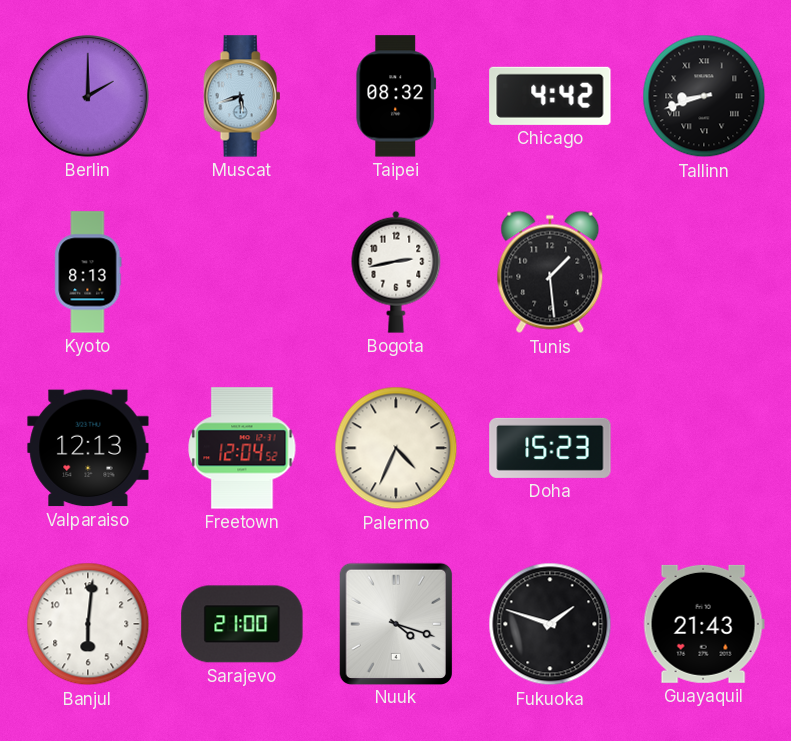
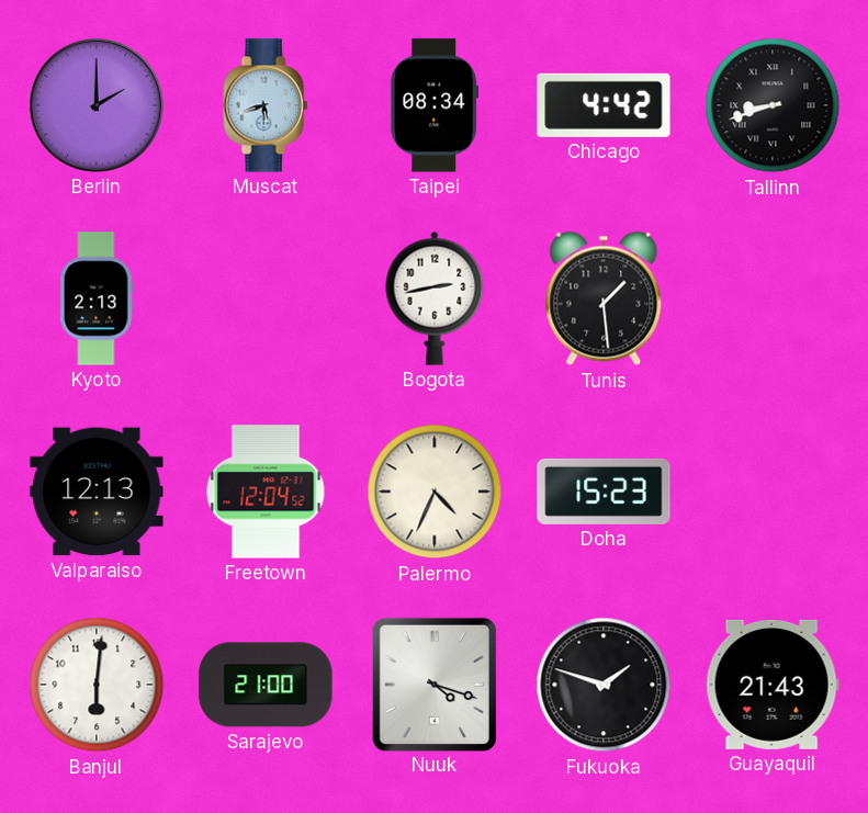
Taipei: 08:32 -> 08:34 (435, 105)
Kyoto: 8:13 -> 2:13 (97, 298)
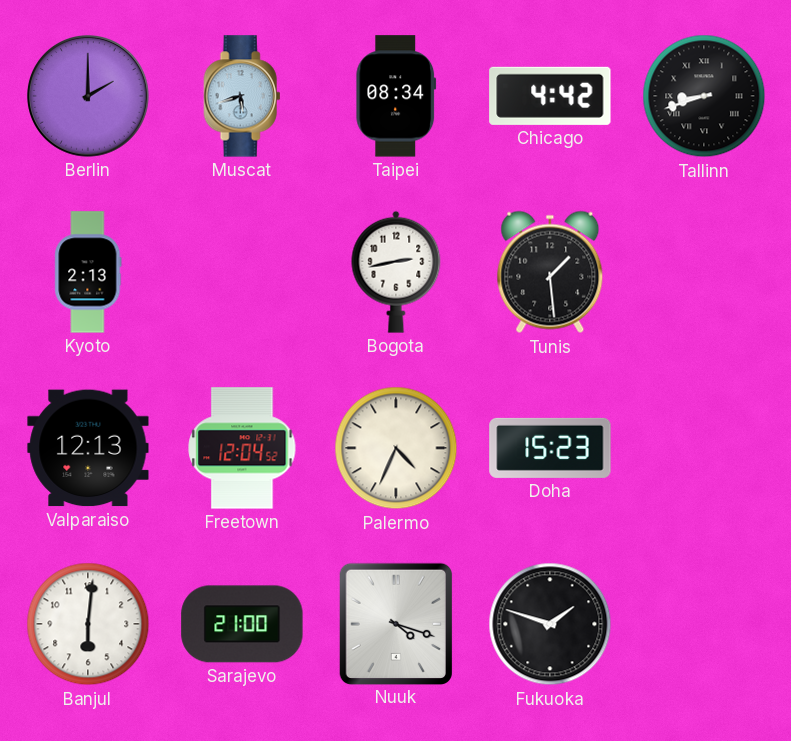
Guayaquil: 21:43 -> none (773, 685)
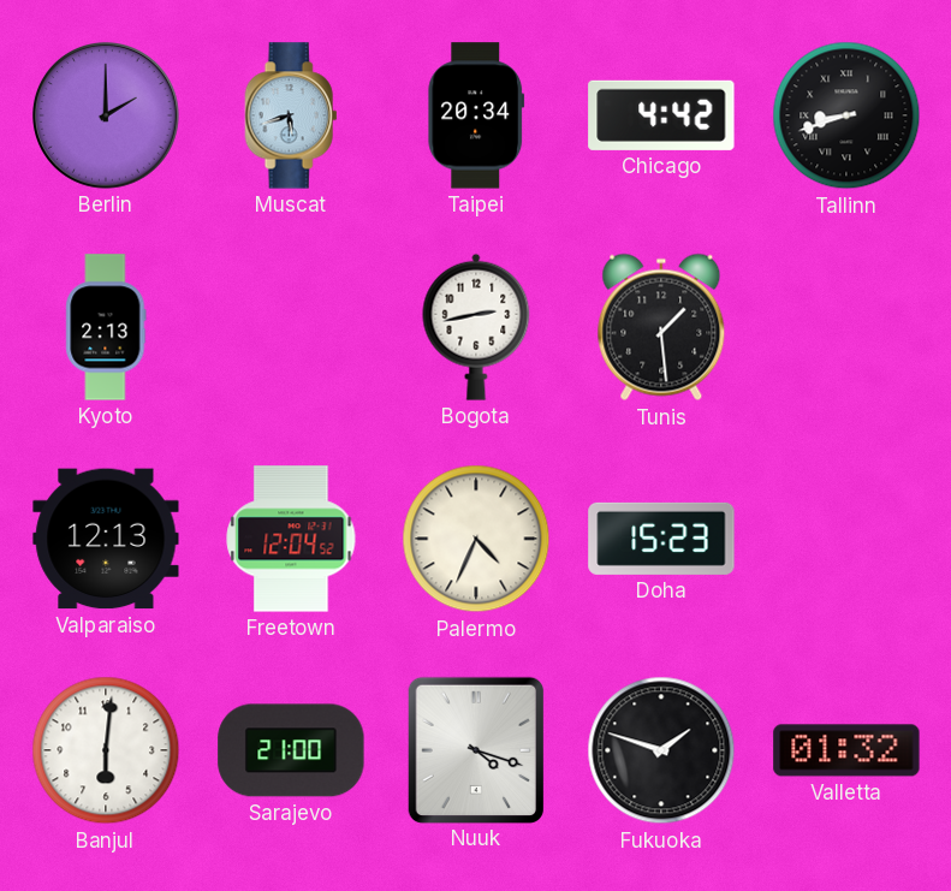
Taipei: 08:34 -> 20:34 (476, 115)
Valletta: none -> 01:32 (846, 750)
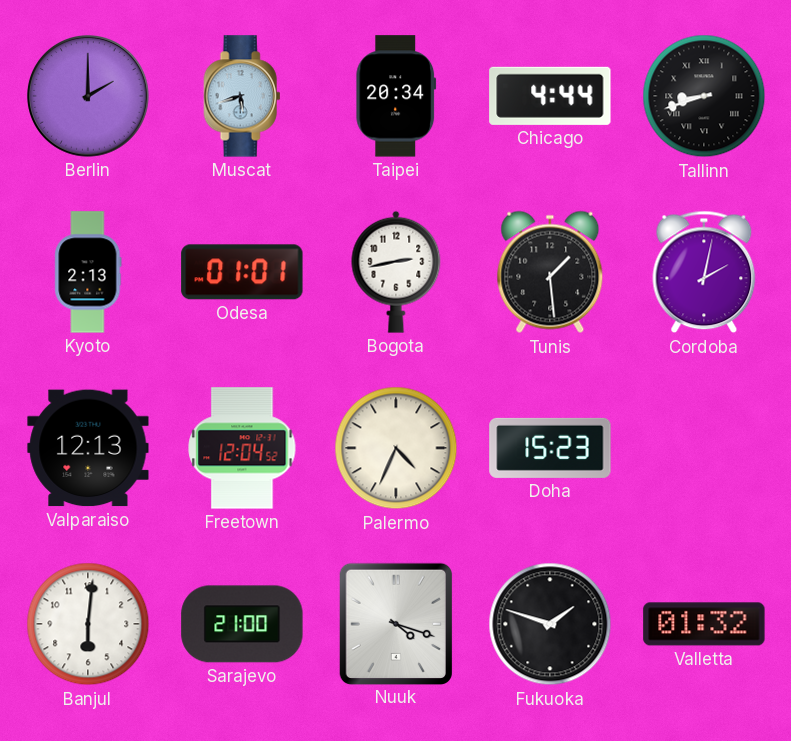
Chicago: 4:42 -> 4:44 (550, 96)
Odesa: none -> 01:01 (242, 272)
Cordoba: none -> 2:02 (704, 272)
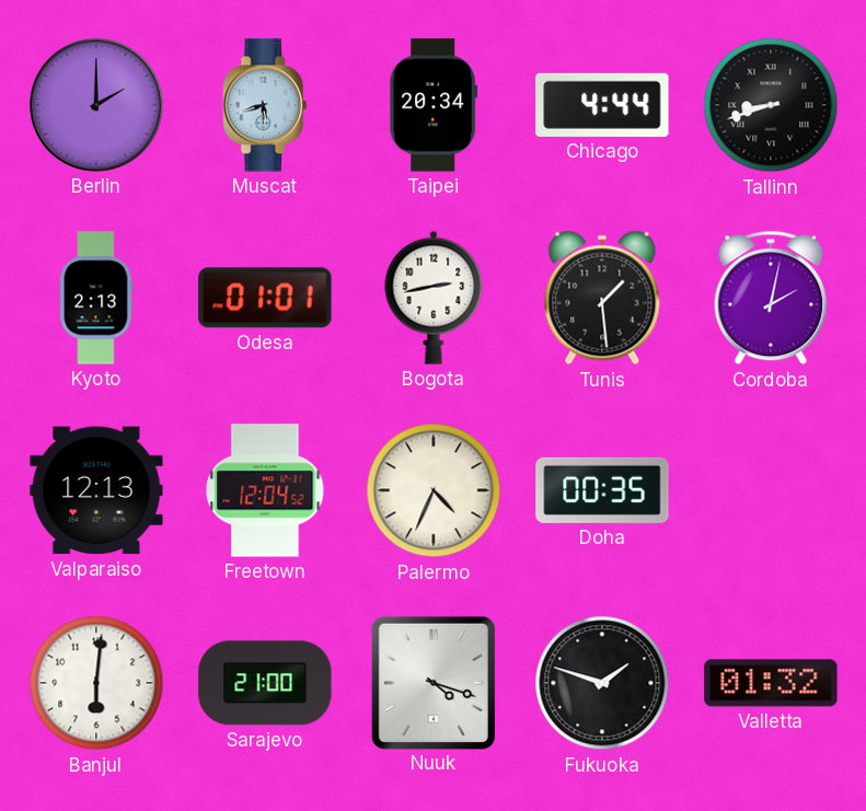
Doha: 15:23 -> 00:35 (602, 490)
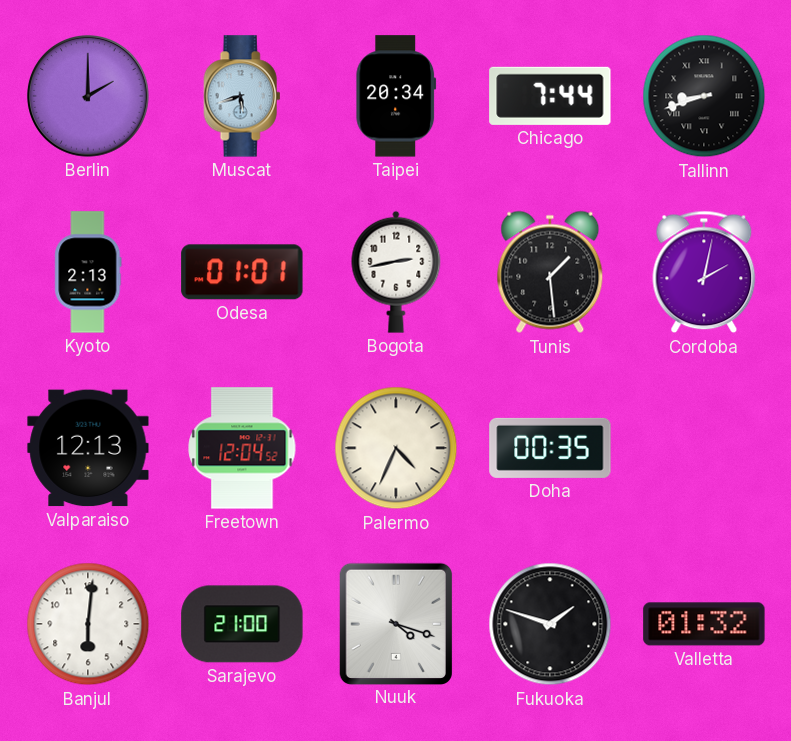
Chicago: 4:44 -> 7:44 (550, 96)
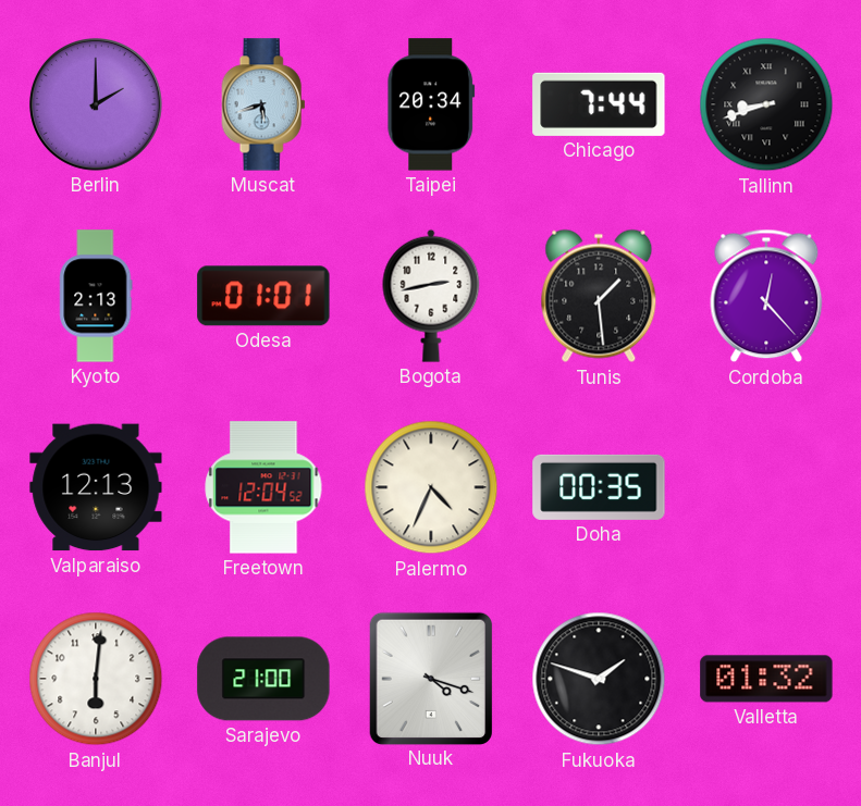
Cordoba: 2:02 -> 12:23 (766, 296)
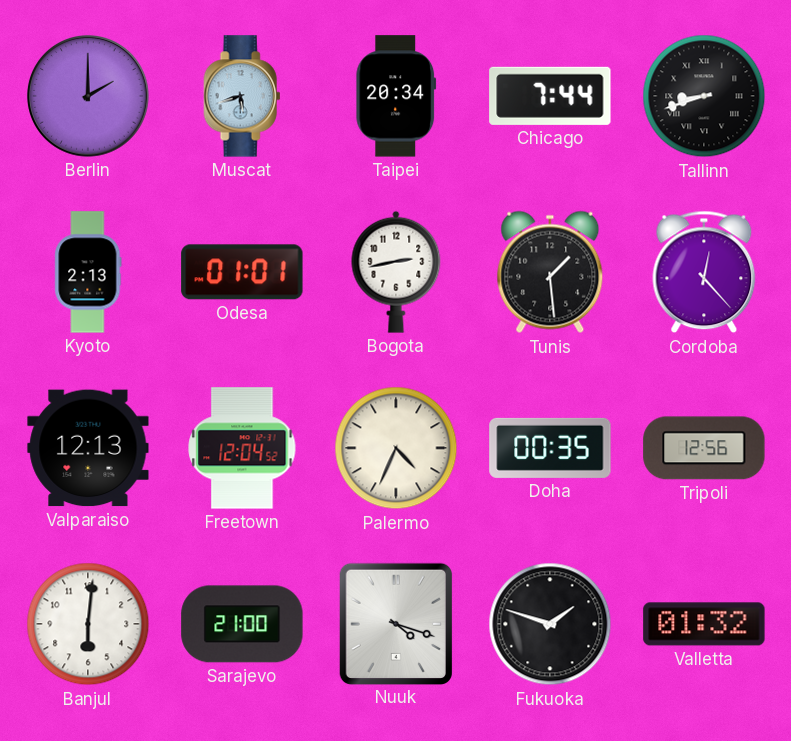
Tripoli: none -> 12:56 (704, 448)
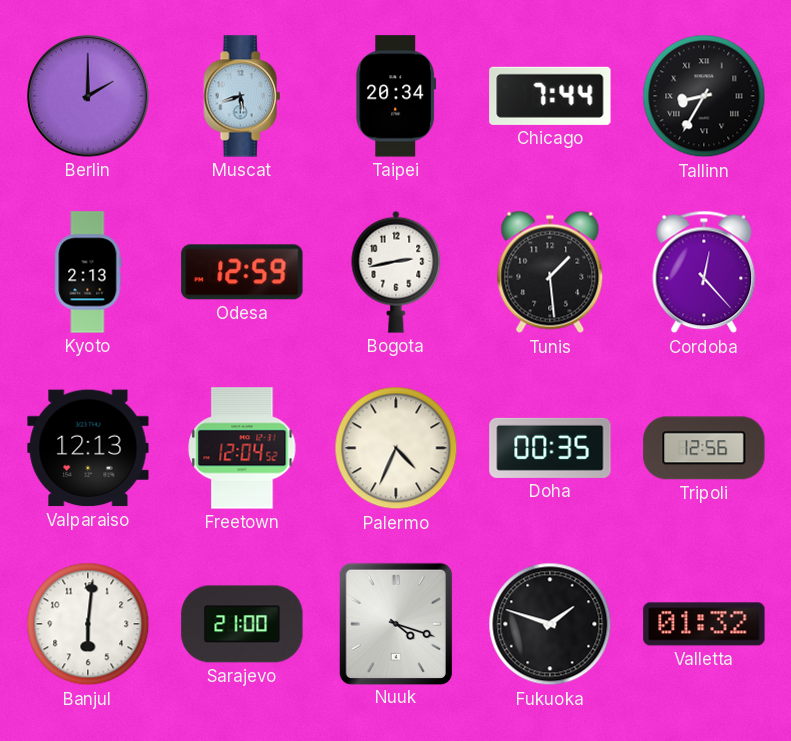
Tallinn: 8:42 -> 8:35 (704, 96)
Odesa: 01:01 -> 12:59 (242, 272)
